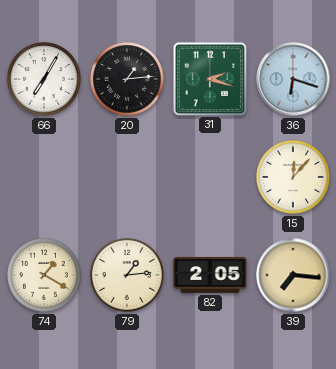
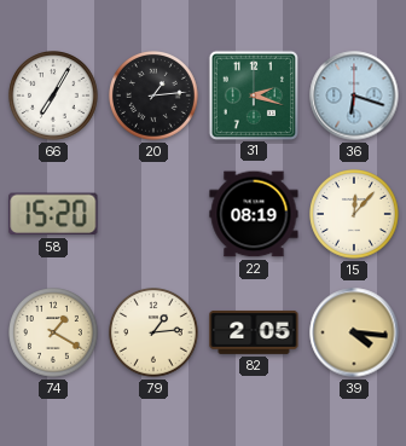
58: none -> 15:20 (53, 214)
22: none -> 08:19 (254, 214)
39: 7:16 -> 4:16 (354, 332)
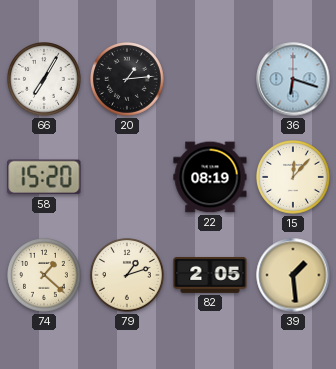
31: 2:18 -> none (253, 94)
74: 1:20 -> 1:22 (45, 276)
79: 1:14 -> 1:12 (128, 276)
39: 4:16 -> 1:29 (293, 275)
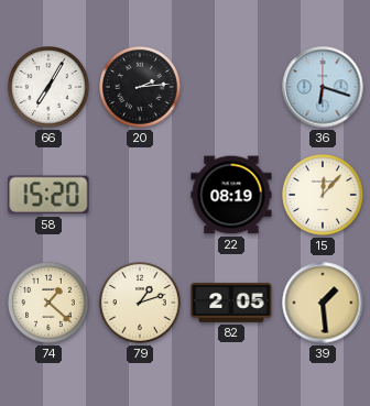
20: 1:14 -> 2:14 (141, 88)
